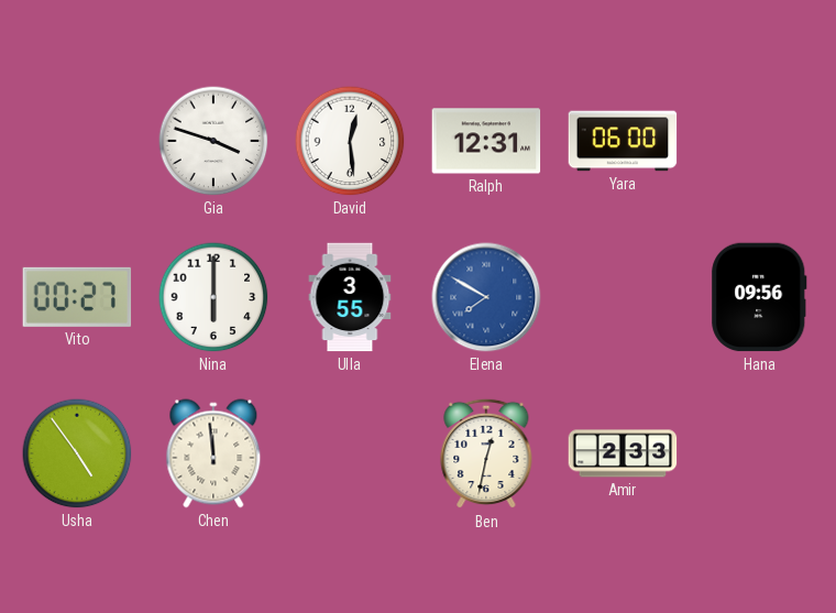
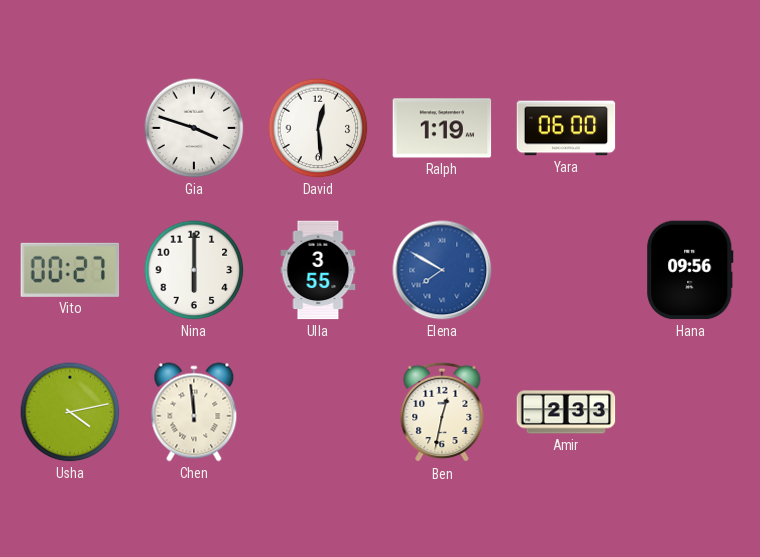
Ralph: 12:31 -> 1:19 (442, 128)
Usha: 4:54 -> 4:13 (70, 412)
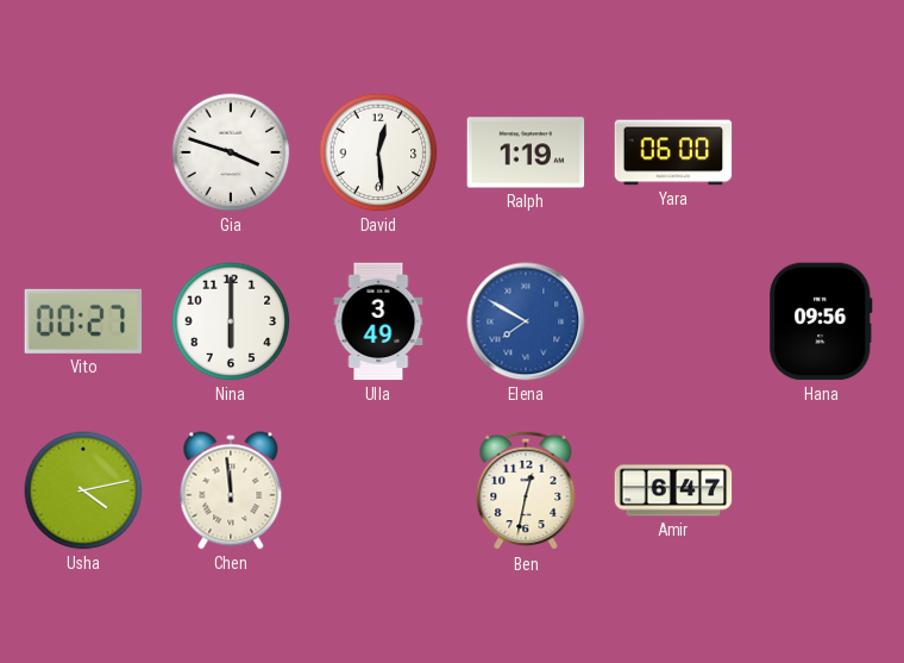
Ulla: 3:55 -> 3:49 (378, 321)
Amir: 2:33 -> 6:47 (673, 490)
